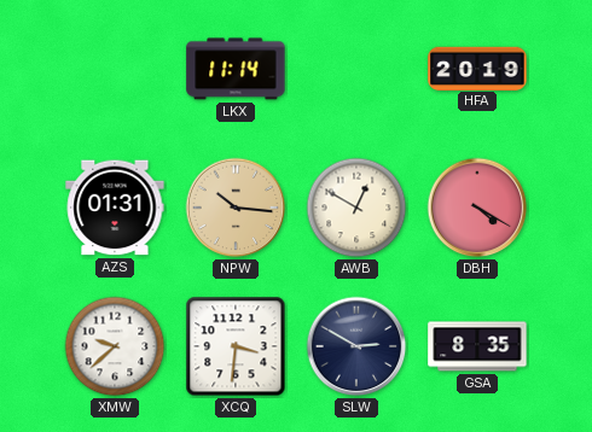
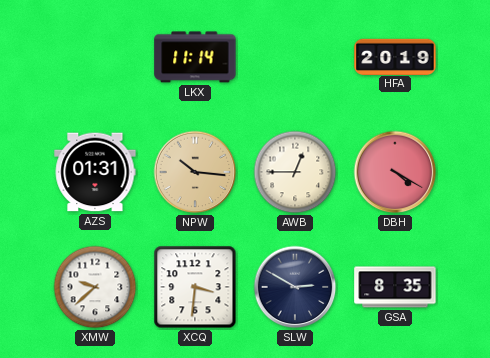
AWB: 12:50 -> 12:45 (295, 172)
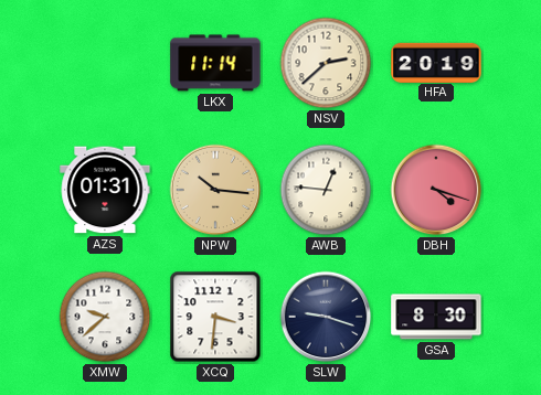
NSV: none -> 2:38 (326, 63)
AWB: 12:45 -> 12:46 (326, 190)
DBH: 4:20 -> 4:18 (436, 190)
SLW: 2:50 -> 9:18 (326, 317)
GSA: 8:35 -> 8:30 (436, 317)
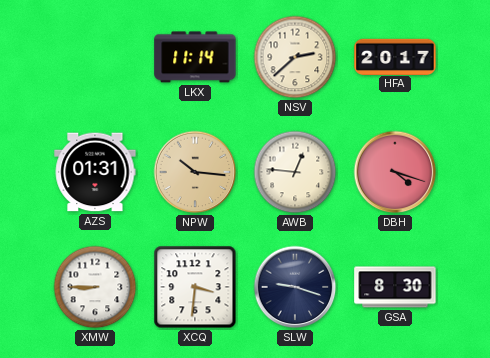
HFA: 20:19 -> 20:17 (395, 56)
XMW: 9:38 -> 8:45 (95, 287)
